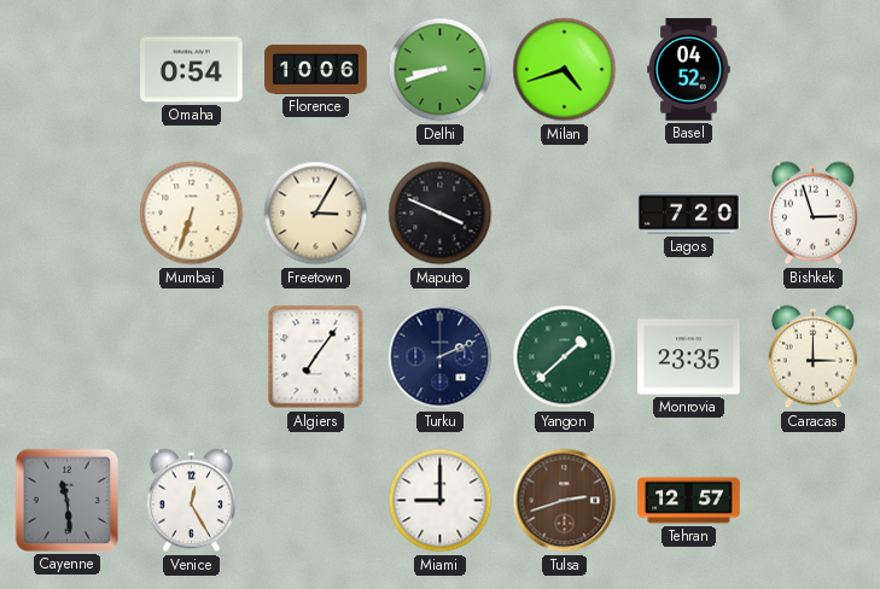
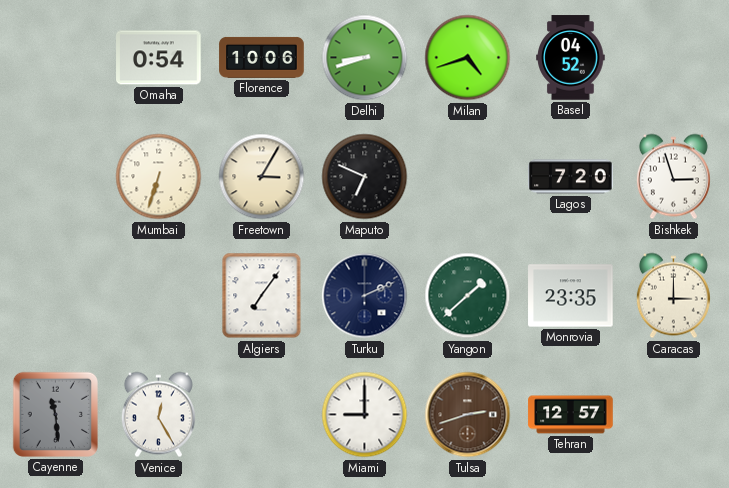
Maputo: 3:49 -> 6:49 (365, 177)
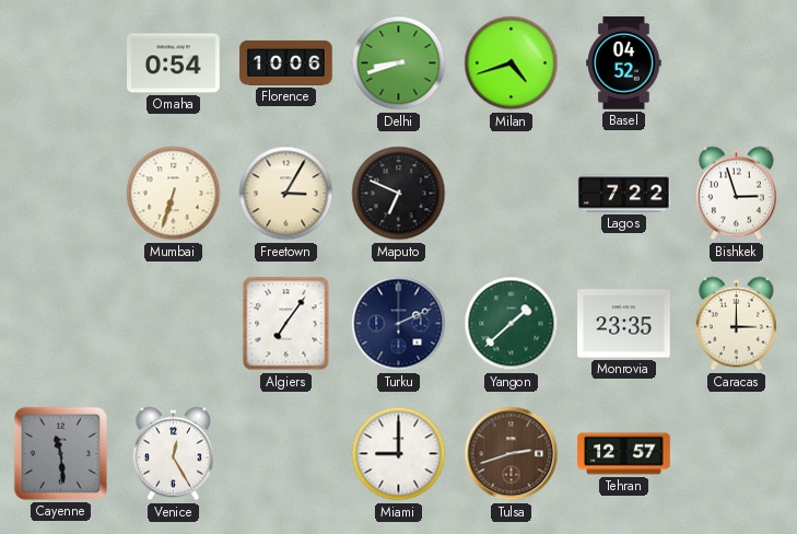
Lagos: 7:20 -> 7:22 (624, 194)
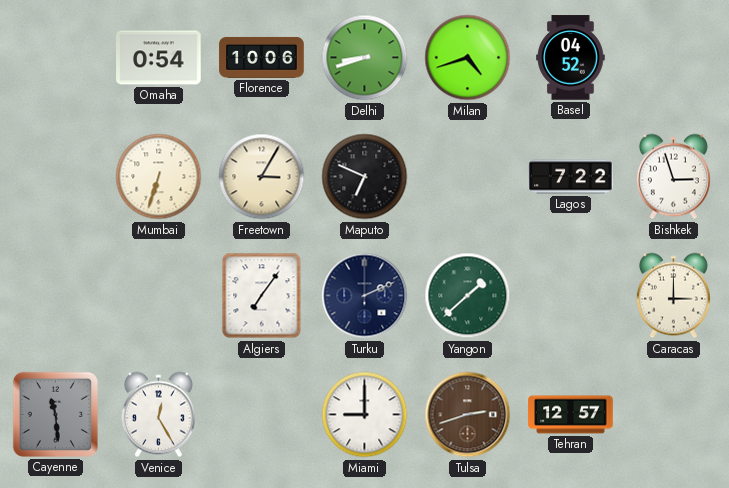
Monrovia: 23:35 -> none (624, 324)
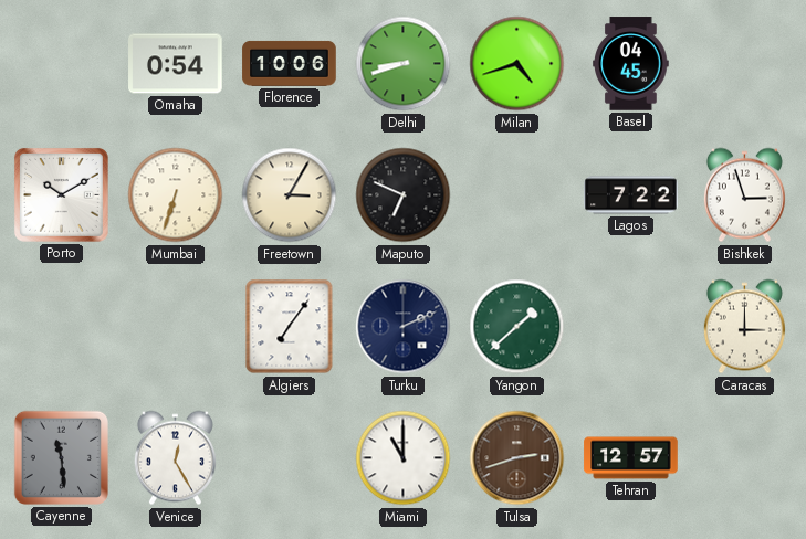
Basel: 04:52 -> 04:45 (631, 64)
Porto: none -> 10:10 (61, 194)
Miami: 9:00 -> 11:00 (404, 458)
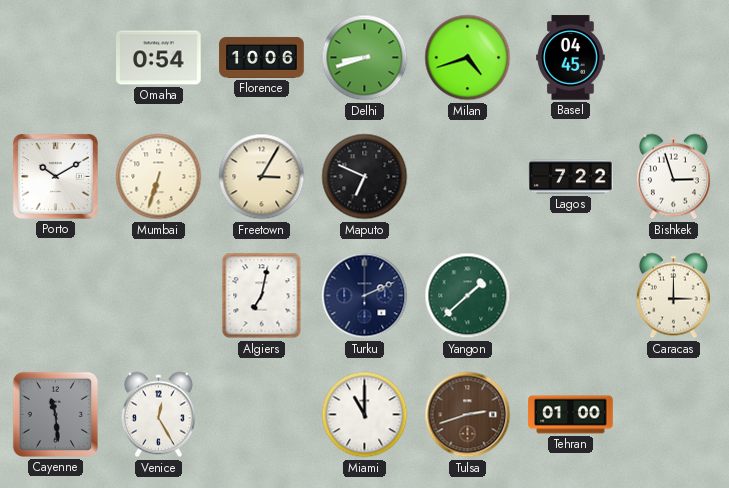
Algiers: 7:06 -> 7:02 (262, 296)
Tehran: 12:57 -> 01:00 (571, 415)
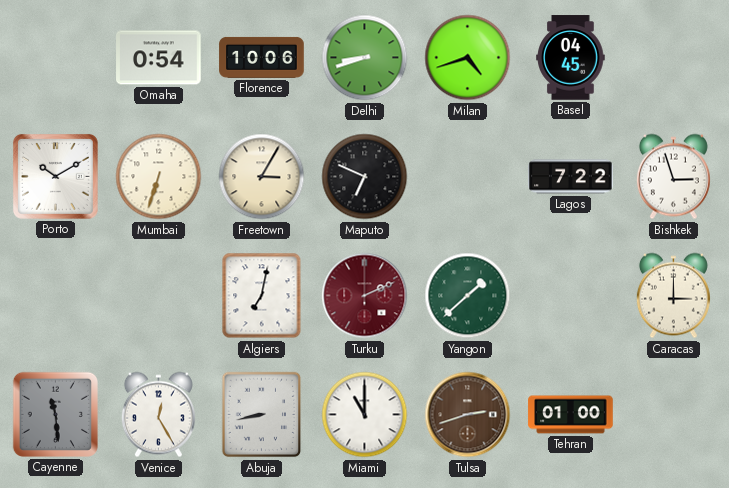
Turku dial: navy -> burgundy (365, 296)
Abuja: none -> 8:43 (262, 415)
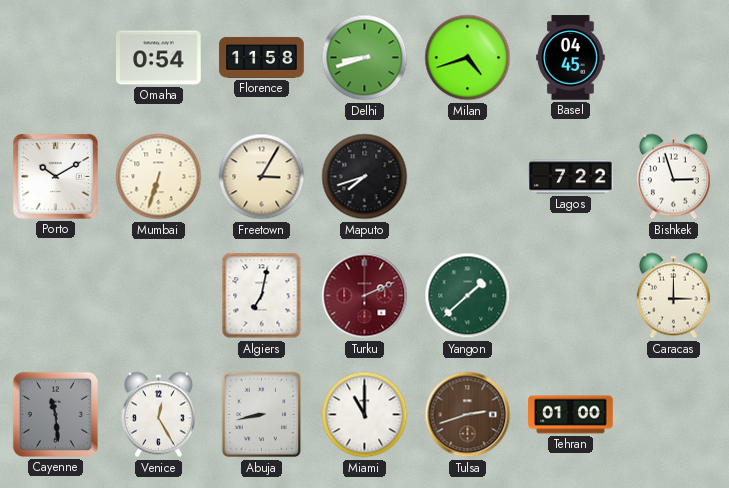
Florence: 10:06 -> 11:58 (262, 57)
Maputo: 6:49 -> 7:42 (365, 177)
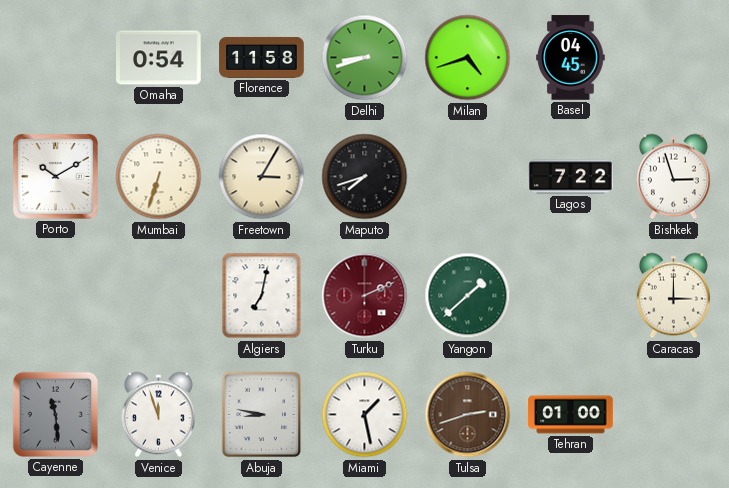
Venice: 12:25 -> 11:57 (158, 415)
Abuja: 8:43 -> 8:47 (262, 415)
Miami: 11:00 -> 1:28 (365, 415)
